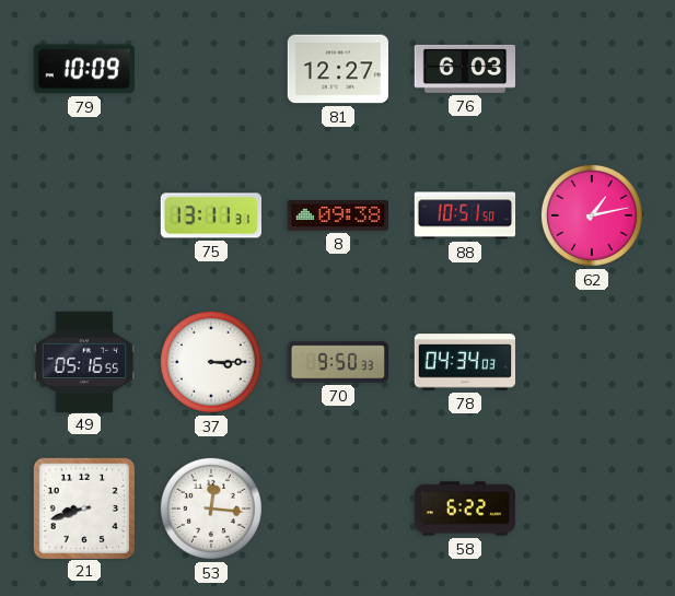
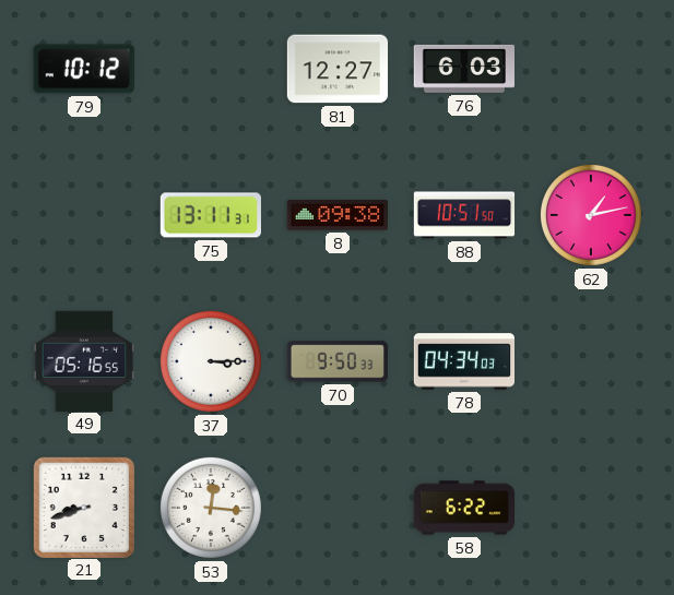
79: 10:09 -> 10:12 (84, 69)
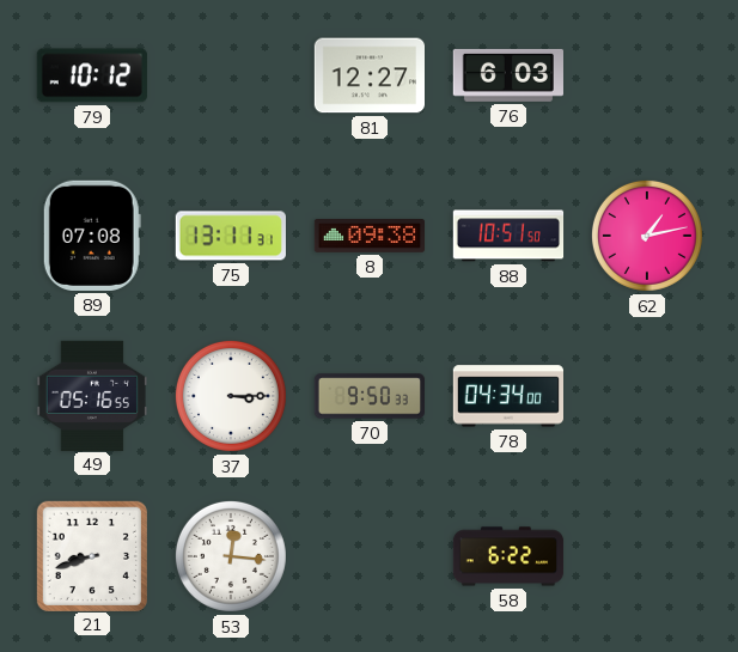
89: none -> 07:08 (92, 236)
78: 04:34:03 -> 04:34:00 (507, 396)
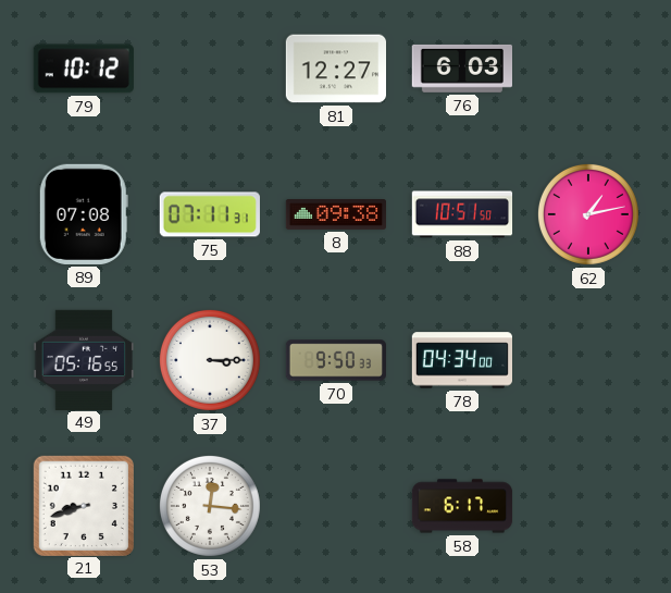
75: 13:11 -> 07:11 (210, 214)
58: 6:22 -> 6:17 (462, 506)
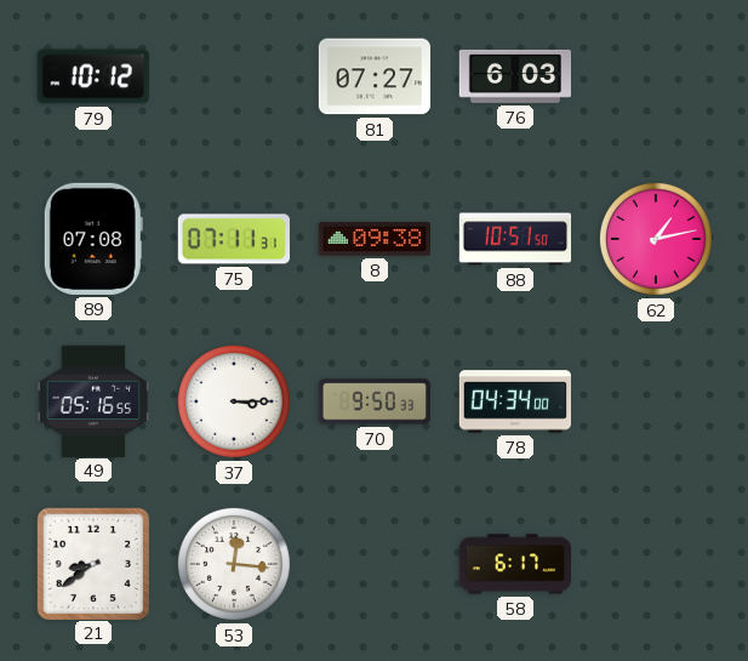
81: 12:27 -> 07:27 (373, 76)
21: 8:42 -> 8:39 (92, 563)
